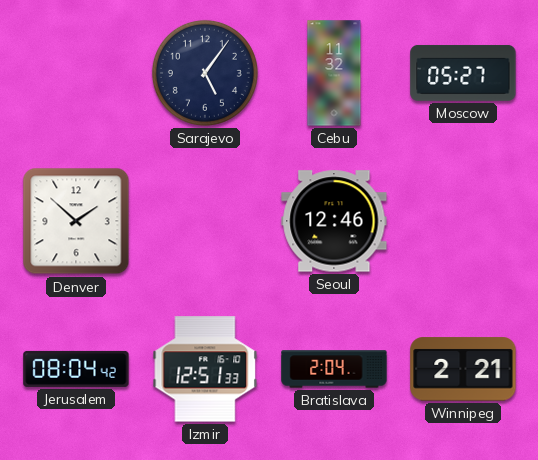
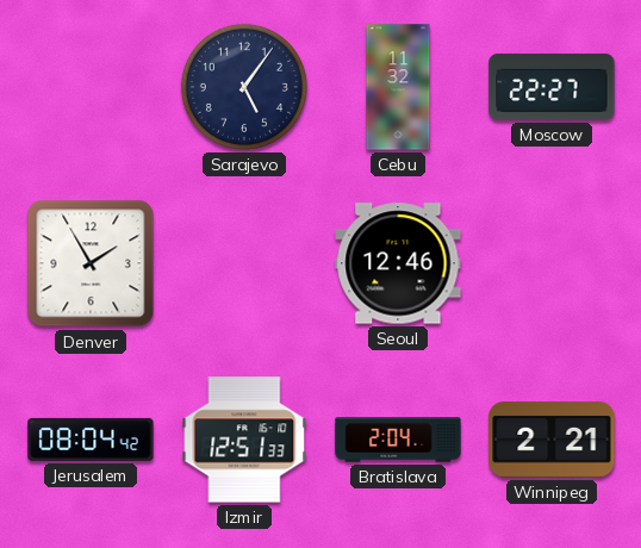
Moscow: 05:27 -> 22:27 (552, 87)
Denver: 1:52 -> 1:55 (91, 263)
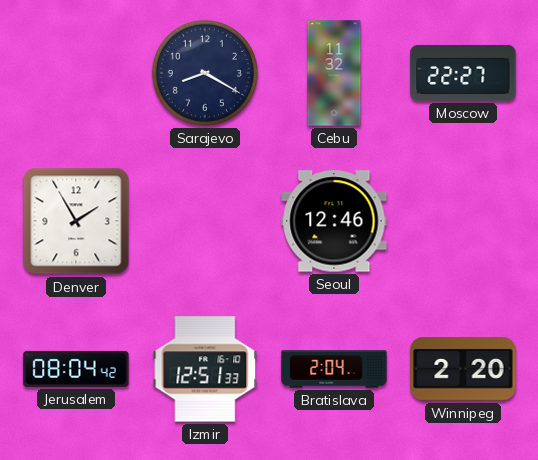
Sarajevo: 5:06 -> 8:20 (205, 73)
Winnipeg: 2:21 -> 2:20 (463, 369)
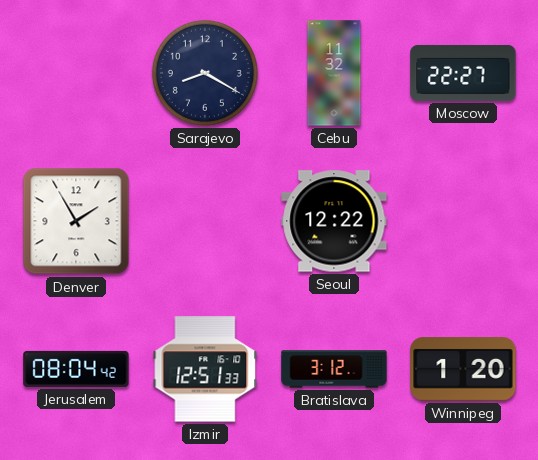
Seoul: 12:46 -> 12:22 (334, 221)
Bratislava: 2:04 -> 3:12 (334, 369)
Winnipeg: 2:20 -> 1:20 (463, 369)
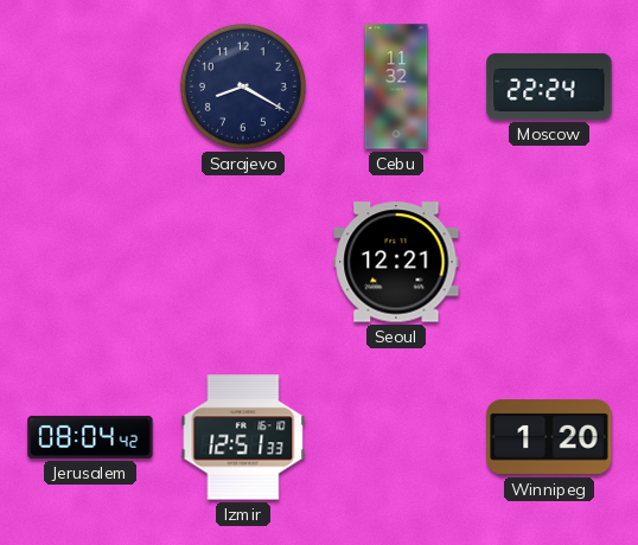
Moscow: 22:27 -> 22:24 (549, 86)
Denver: 1:55 -> none (76, 221)
Seoul: 12:22 -> 12:21 (396, 262)
Bratislava: 3:12 -> none (334, 369)
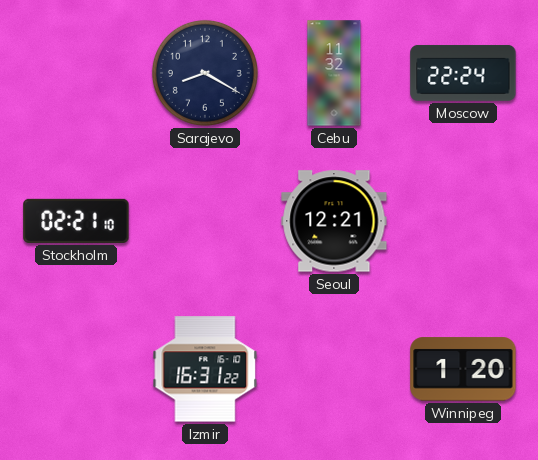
Stockholm: none -> 02:21 (76, 221)
Jerusalem: 08:04 -> none (90, 437)
Izmir: 12:51 -> 16:31 (205, 369)
